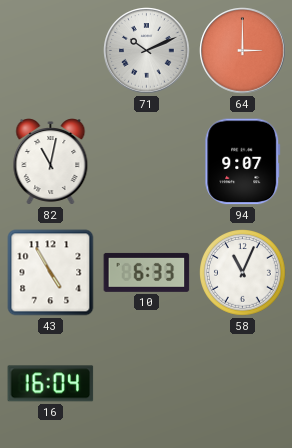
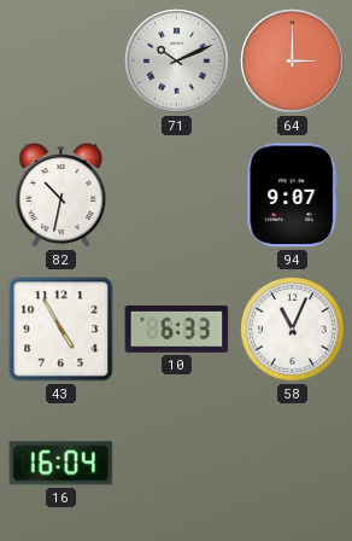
82: 11:02 -> 10:32 (61, 196)
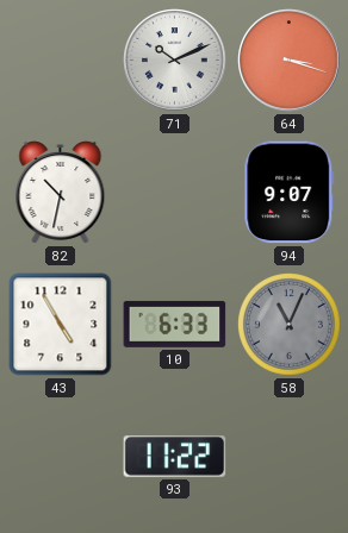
64: 3:00 -> 3:18 (290, 61)
58 dial: white -> grey (290, 325)
16: 16:04 -> none (61, 464)
93: none -> 11:22 (175, 457)
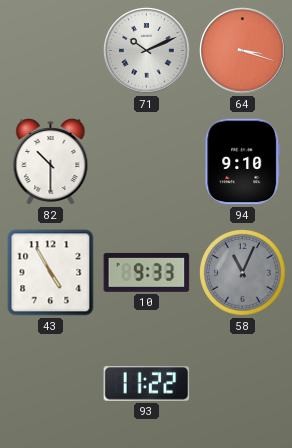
82: 10:32 -> 10:30 (51, 162)
94: 9:07 -> 9:10 (243, 162)
10: 6:33 -> 9:33 (147, 272)
